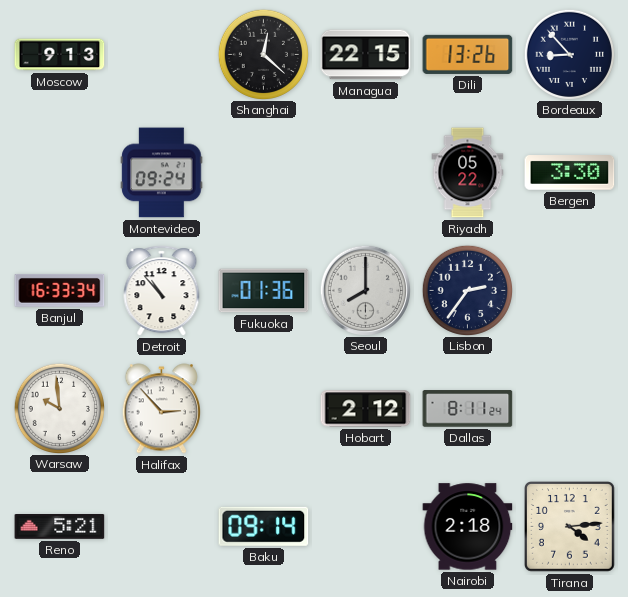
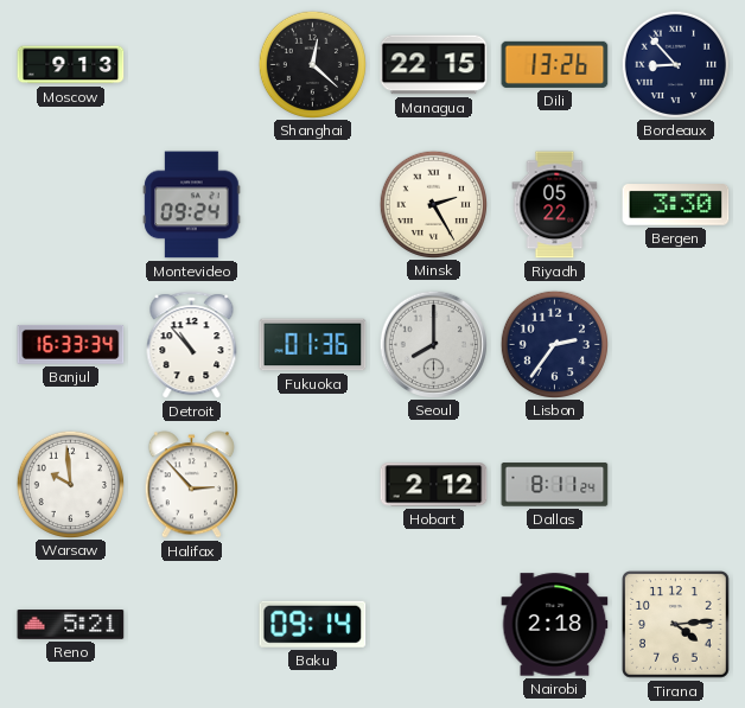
Minsk: none -> 2:25 (433, 204)
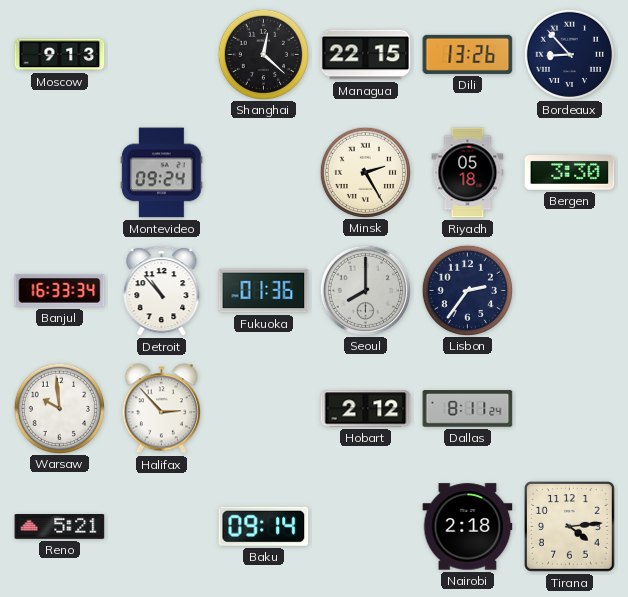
Riyadh: 05:22 -> 05:18 (468, 173)
